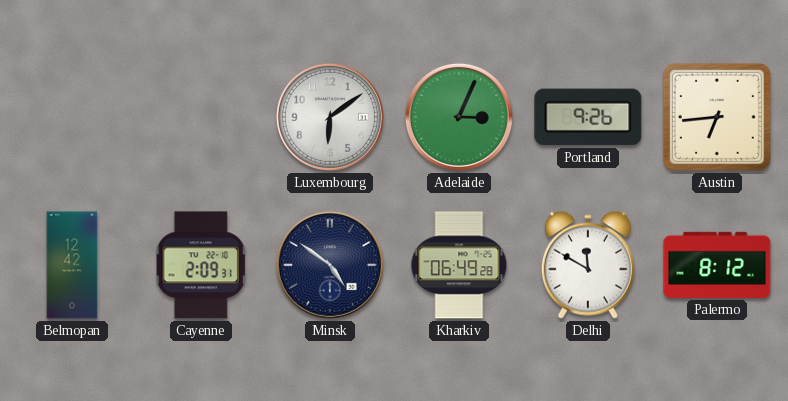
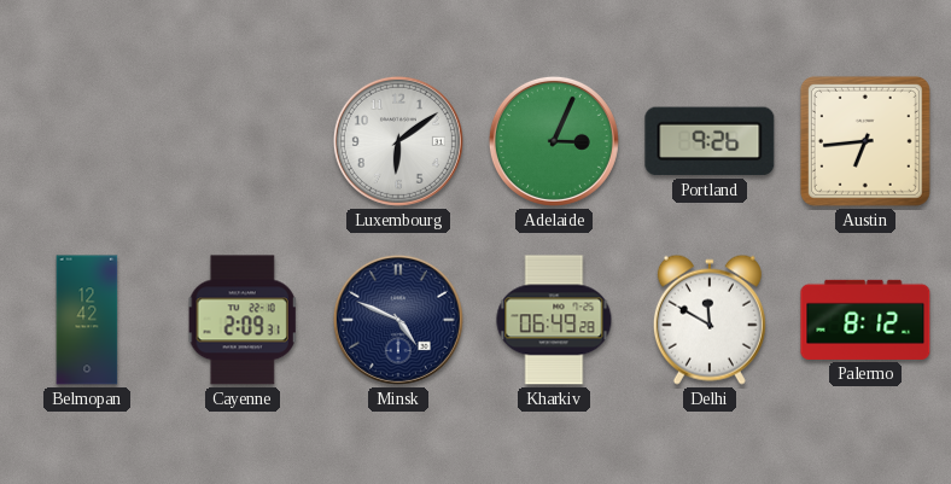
Minsk: 4:51 -> 4:49 (398, 320)
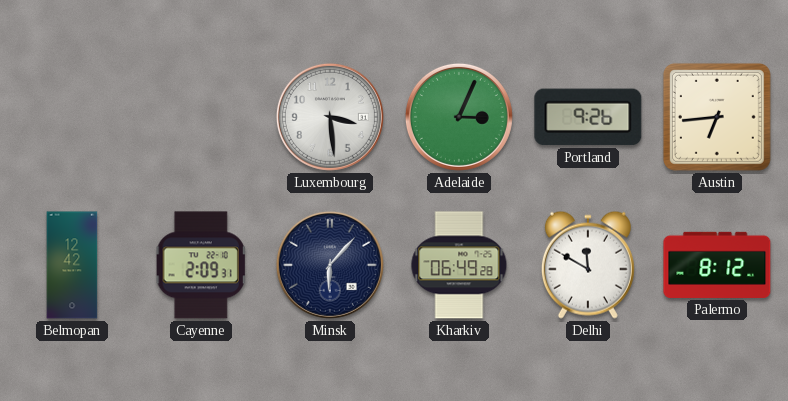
Luxembourg: 6:09 -> 3:29 (330, 117)
Minsk: 4:49 -> 6:07 (330, 265)
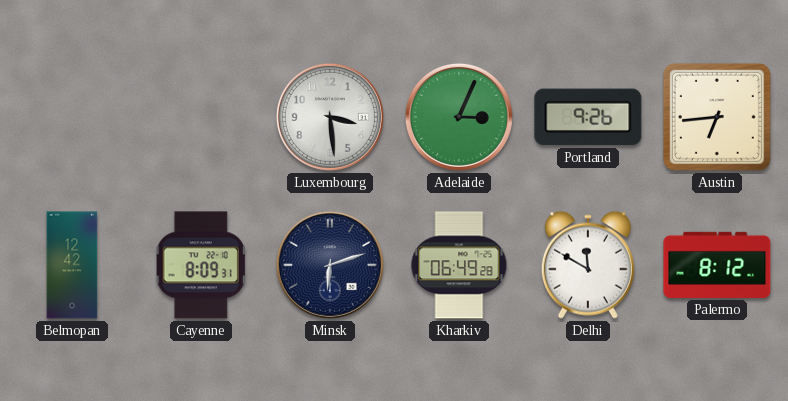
Cayenne: 2:09 -> 8:09 (201, 265)
Minsk: 6:07 -> 6:12 (330, 265)
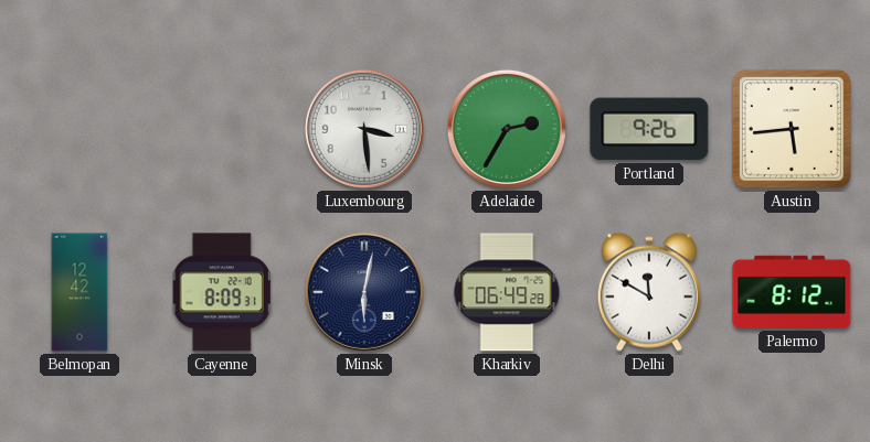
Adelaide: 3:04 -> 2:35 (507, 129)
Austin: 6:44 -> 5:44 (792, 129)
Minsk: 6:12 -> 6:02 (364, 292)
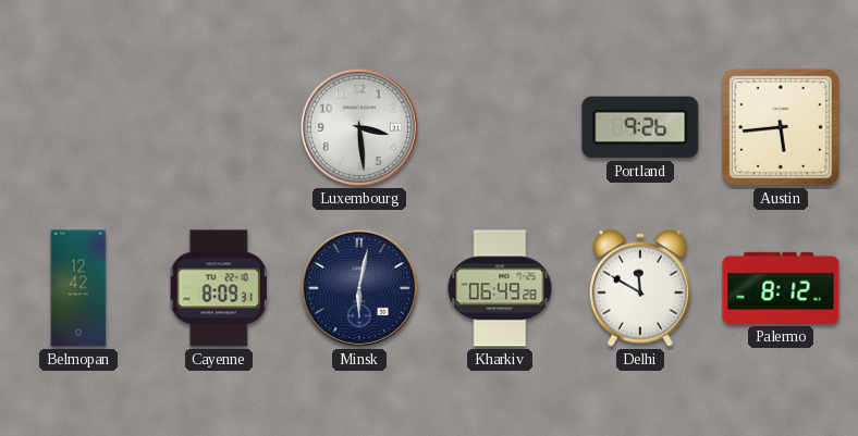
Adelaide: 2:35 -> none (507, 129)
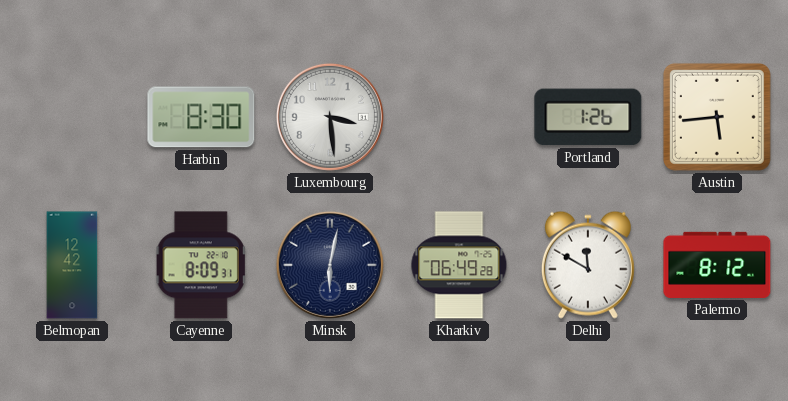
Harbin: none -> 8:30 (201, 117)
Portland: 9:26 -> 1:26 (588, 117)
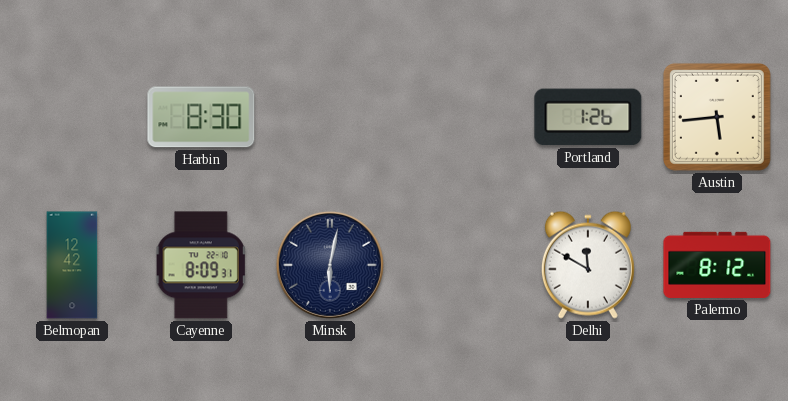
Luxembourg: 3:29 -> none (330, 117)
Kharkiv: 06:49 -> none (459, 265)
